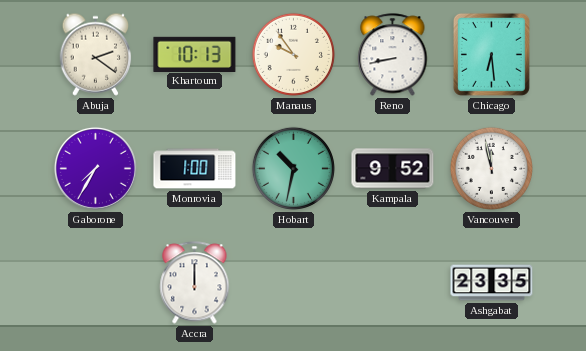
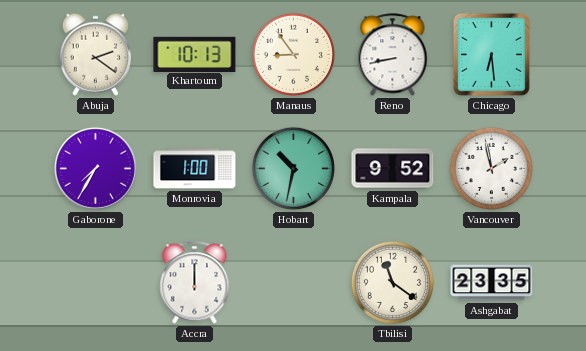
Manaus: 9:54 -> 8:54 (293, 54)
Vancouver: 11:58 -> 1:58 (491, 168)
Tbilisi: none -> 11:21 (392, 282)
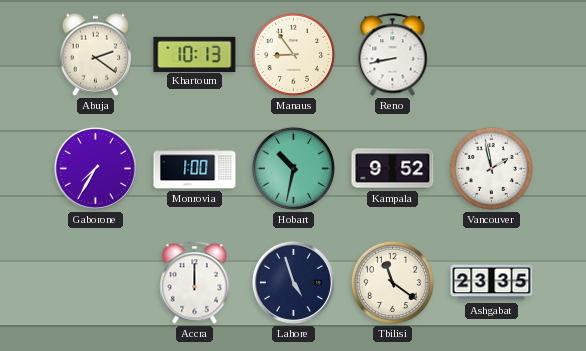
Chicago: 6:29 -> none (491, 54)
Lahore: none -> 4:57 (293, 282)
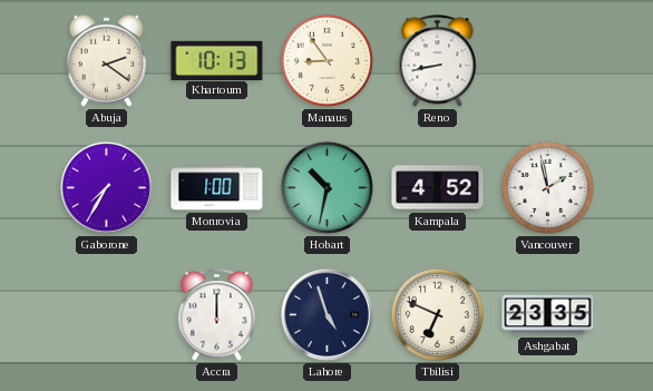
Kampala: 9:52 -> 4:52 (438, 188)
Tbilisi: 11:21 -> 6:49 (437, 314)
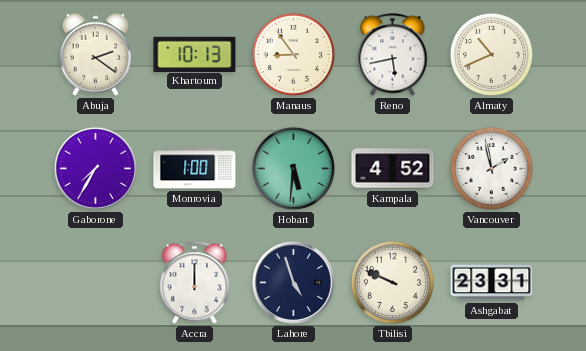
Reno: 8:43 -> 5:43 (393, 55)
Almaty: none -> 10:41 (491, 54)
Hobart: 10:32 -> 5:31 (293, 168)
Tbilisi: 6:49 -> 9:49 (392, 282)
Ashgabat: 23:35 -> 23:31 (492, 283)
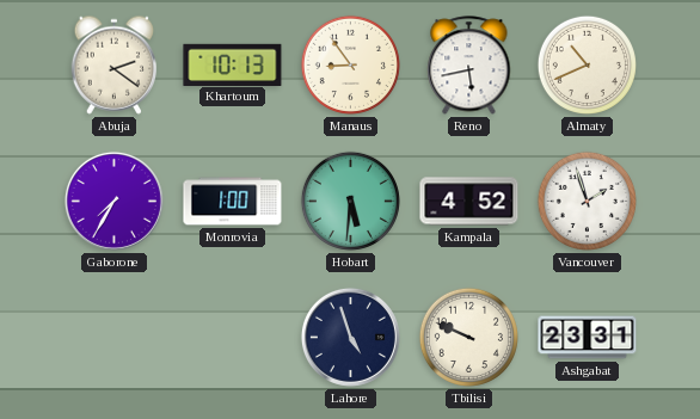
Vancouver: 1:58 -> 1:57 (587, 201)
Accra: 12:00 -> none (195, 283)
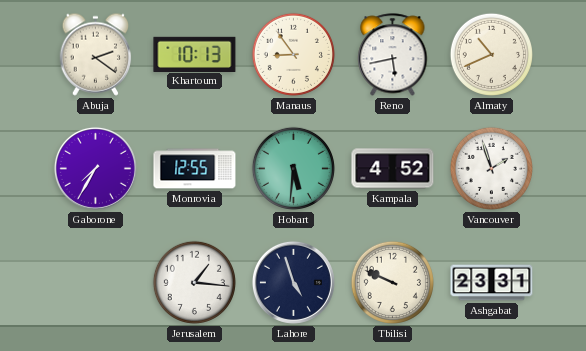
Monrovia: 1:00 -> 12:55 (195, 169)
Jerusalem: none -> 1:16 (194, 282)
